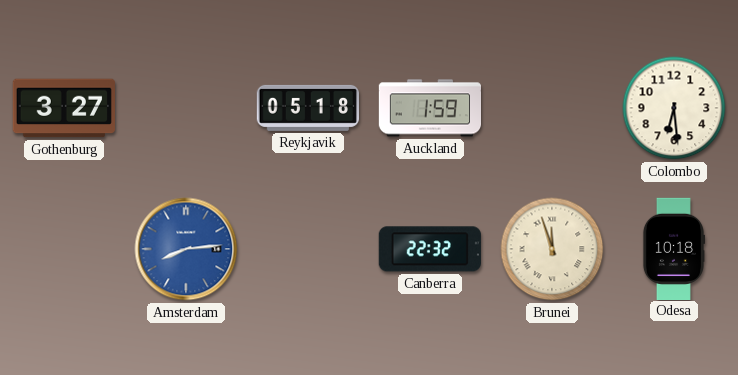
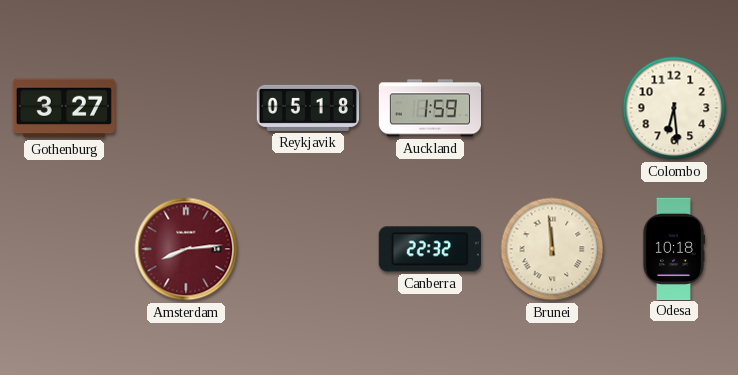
Amsterdam dial: blue -> burgundy (186, 249)
Brunei: 11:57 -> 11:59 (552, 249)
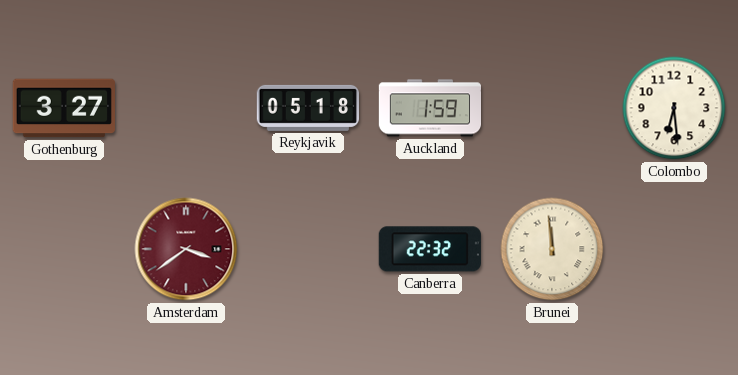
Amsterdam: 8:14 -> 3:39 (186, 249)
Odesa: 10:18 -> none (673, 248)
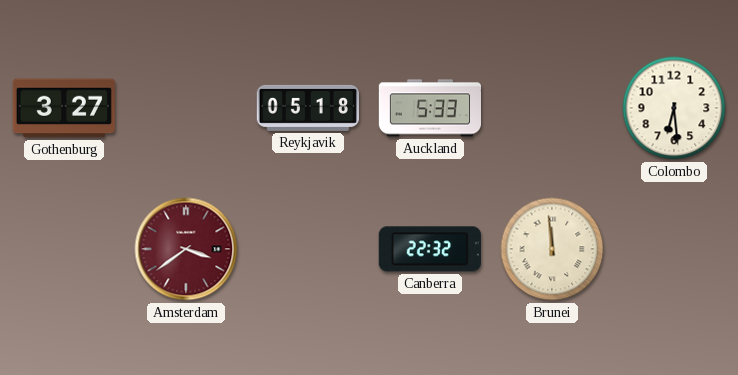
Auckland: 1:59 -> 5:33 (429, 108)
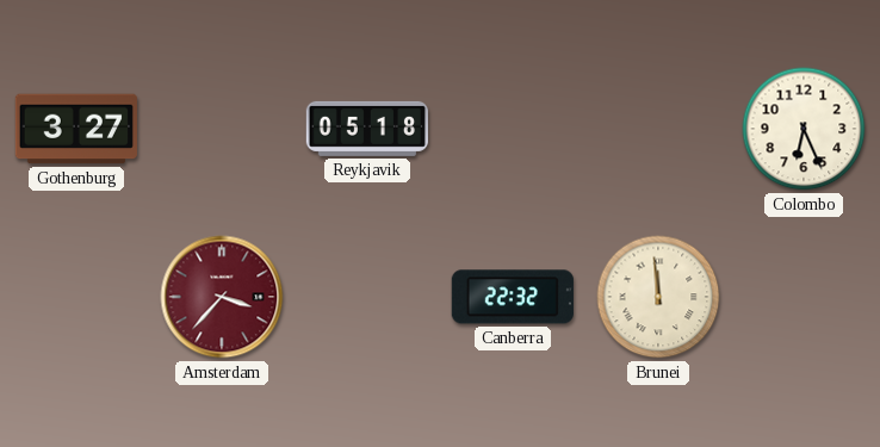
Auckland: 5:33 -> none (429, 108)
Colombo: 6:29 -> 6:26 (804, 129)
Amsterdam: 3:39 -> 3:37 (222, 297)
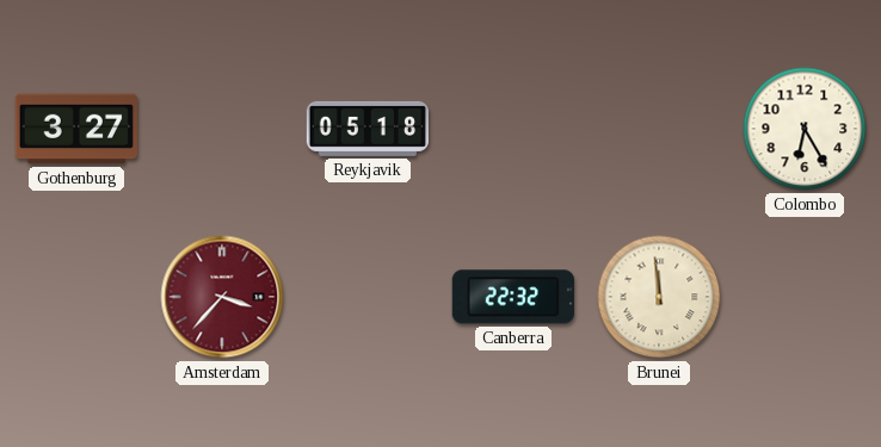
Colombo: 6:26 -> 6:25 (805, 129)
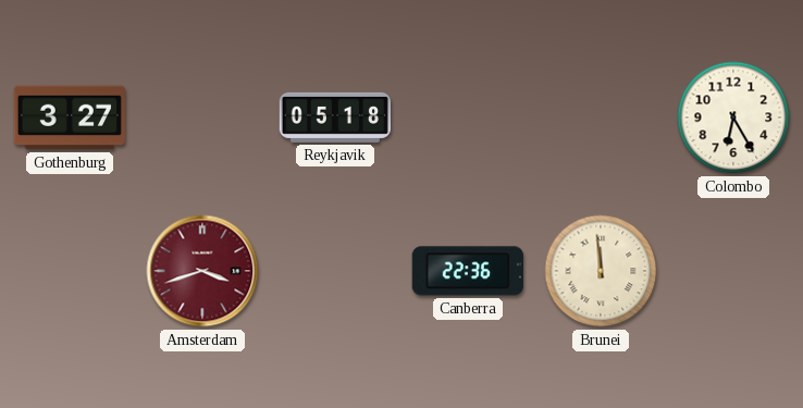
Amsterdam: 3:37 -> 3:42 (202, 271)
Canberra: 22:32 -> 22:36 (468, 271)
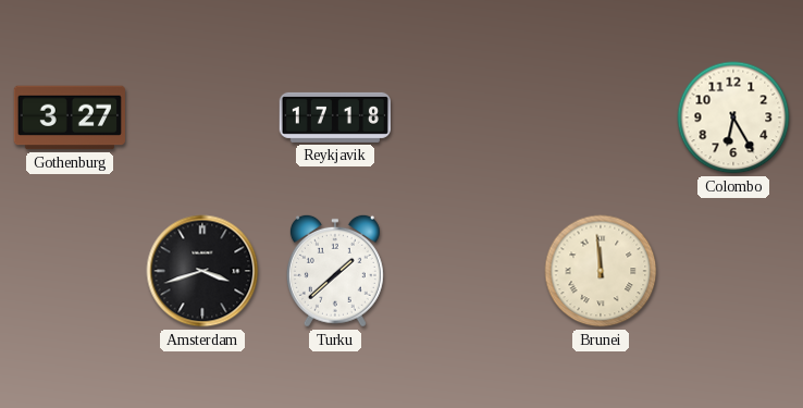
Reykjavik: 05:18 -> 17:18 (334, 118)
Amsterdam dial: burgundy -> black (202, 271)
Turku: none -> 1:38 (335, 271)
Canberra: 22:36 -> none (468, 271)
